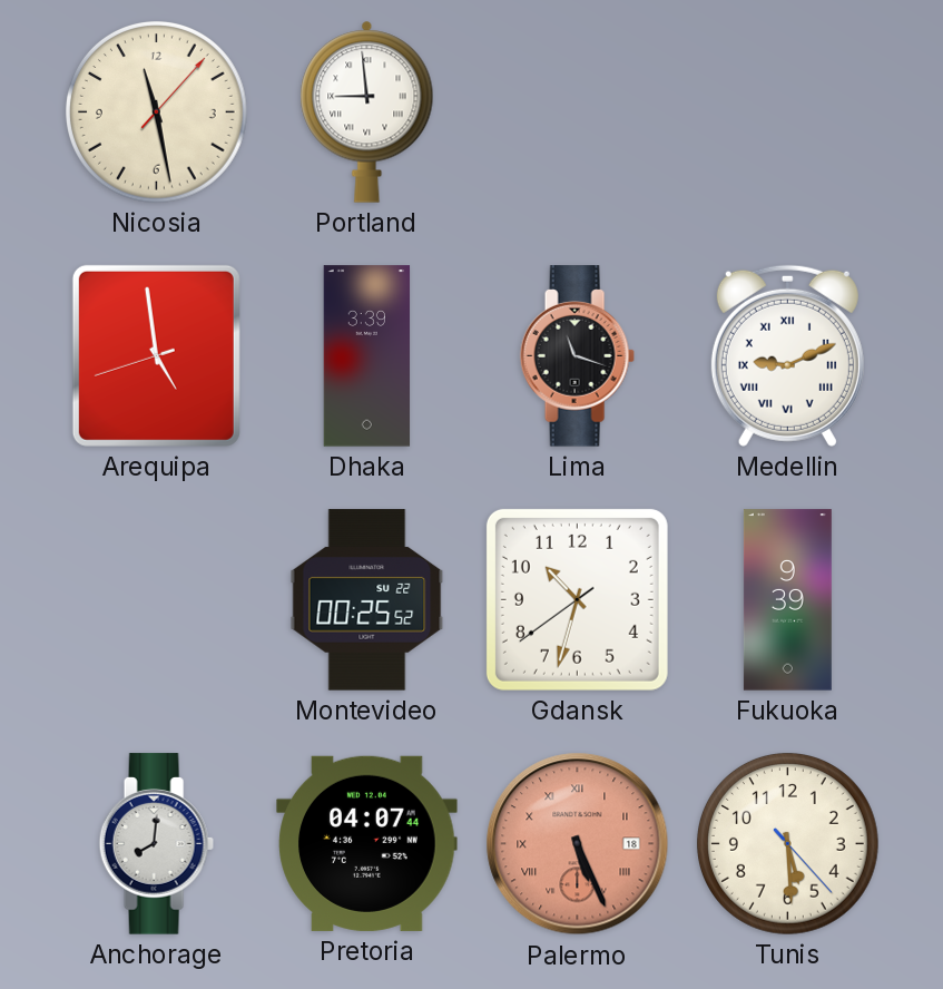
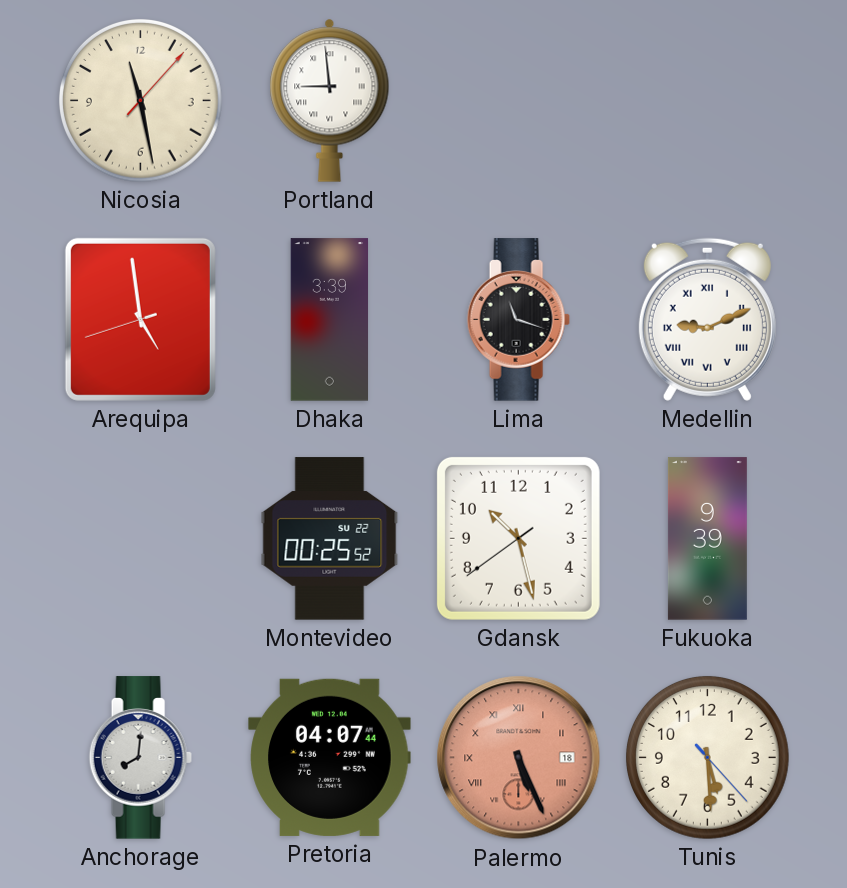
Gdansk: 10:32 -> 10:27 (518, 538)
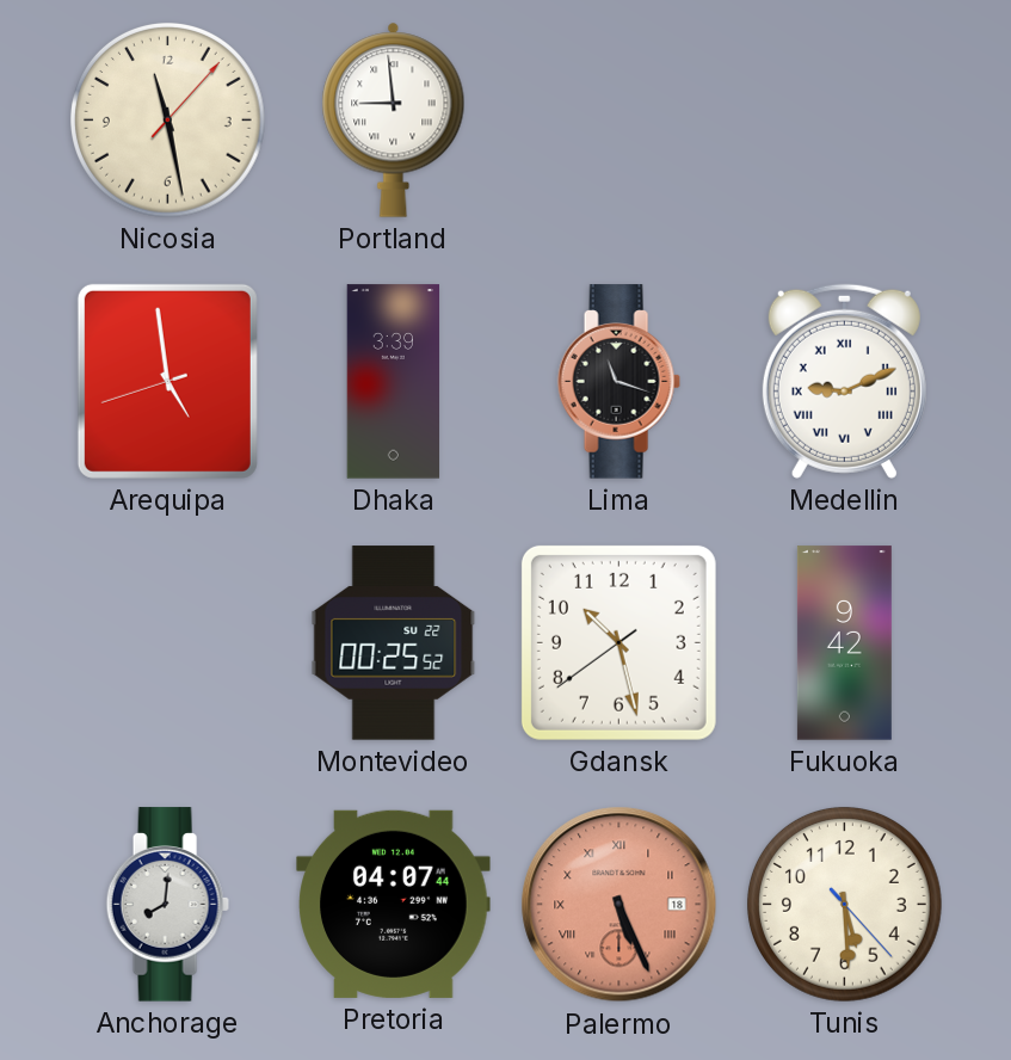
Fukuoka: 9:39 -> 9:42 (844, 643)
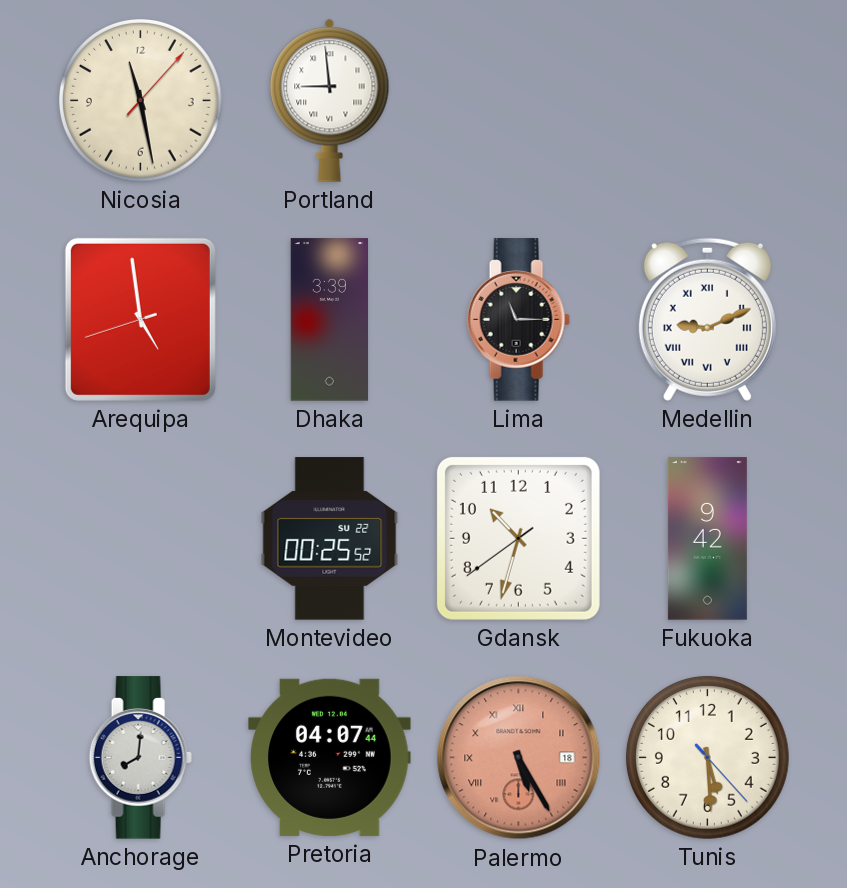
Lima: 11:18 -> 11:15 (518, 320)
Gdansk: 10:27 -> 10:32 (518, 538)
Palermo: 5:26 -> 5:25 (519, 758)
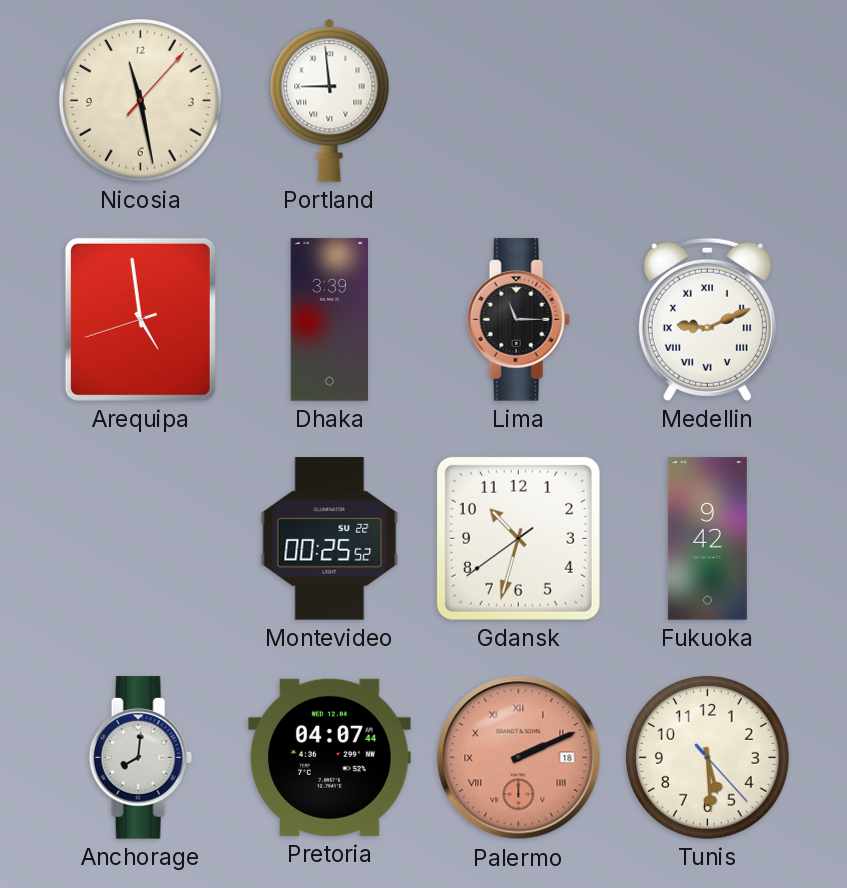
Palermo: 5:25 -> 2:11 (519, 758)
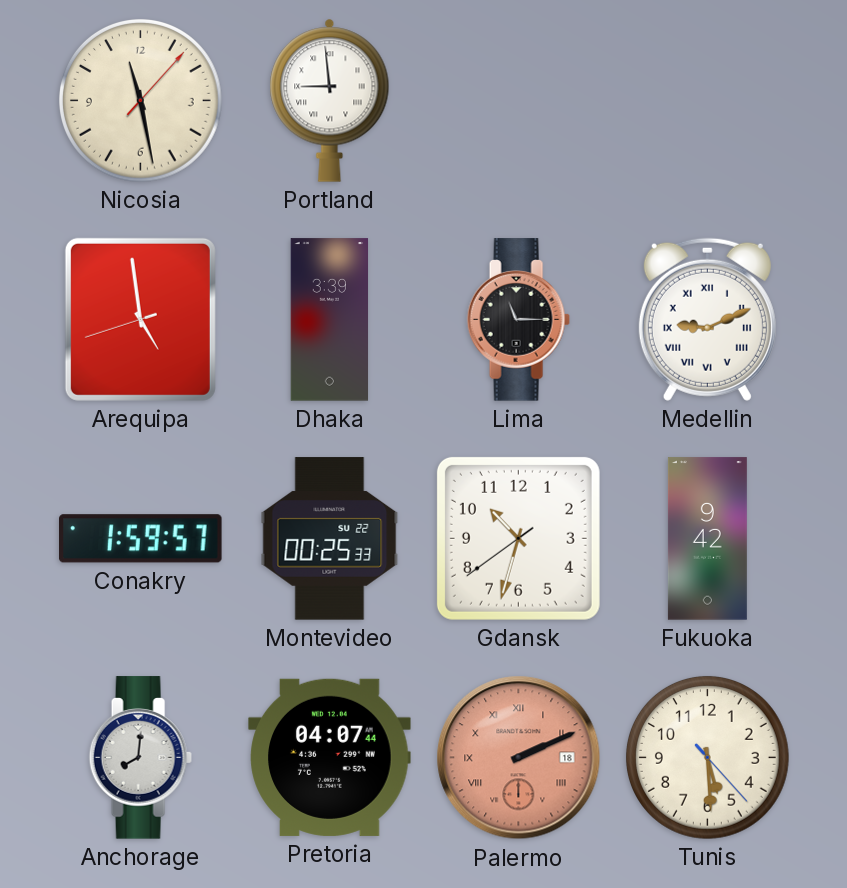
Conakry: none -> 1:59 (141, 539)
Montevideo: 00:25:52 -> 00:25:33 (330, 539)
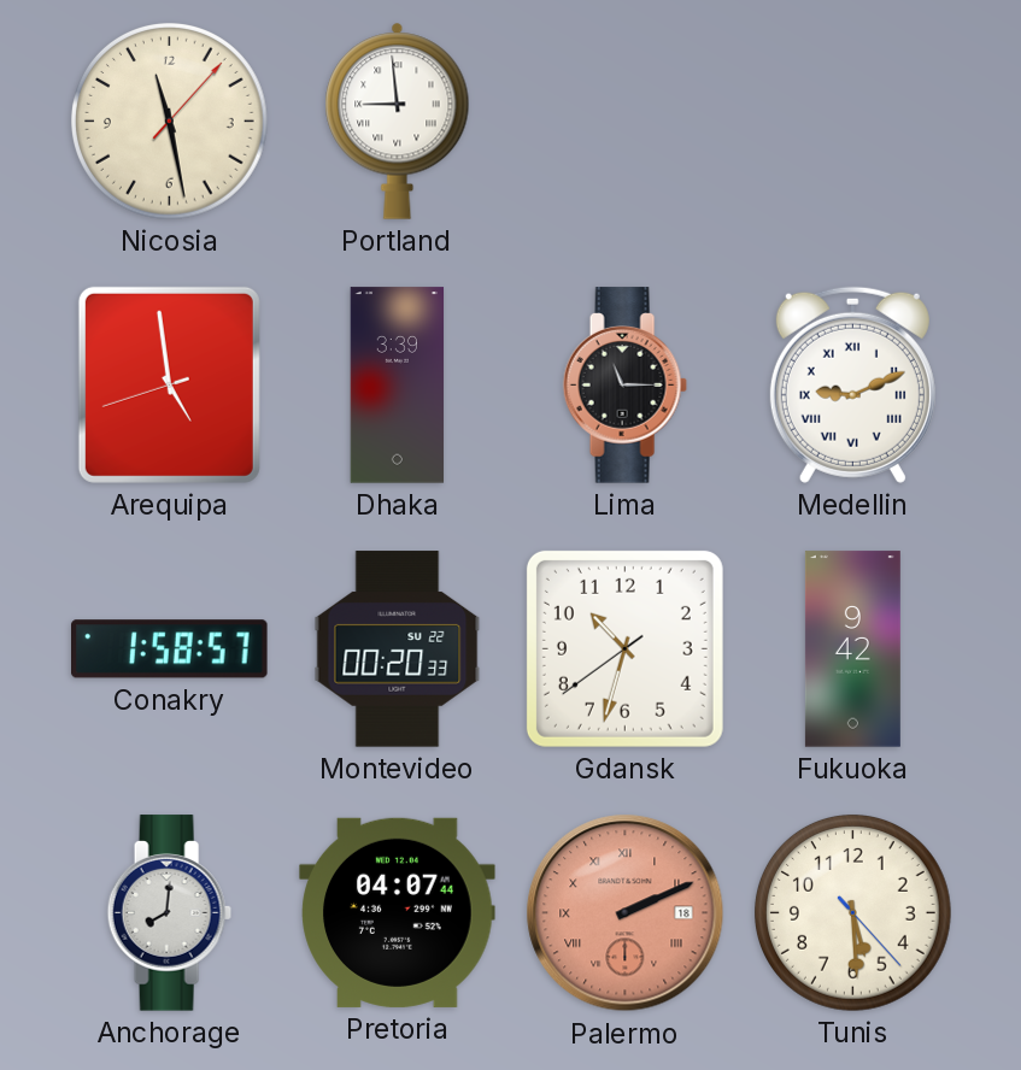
Conakry: 1:59 -> 1:58 (170, 649)
Montevideo: 00:25 -> 00:20 (398, 649)
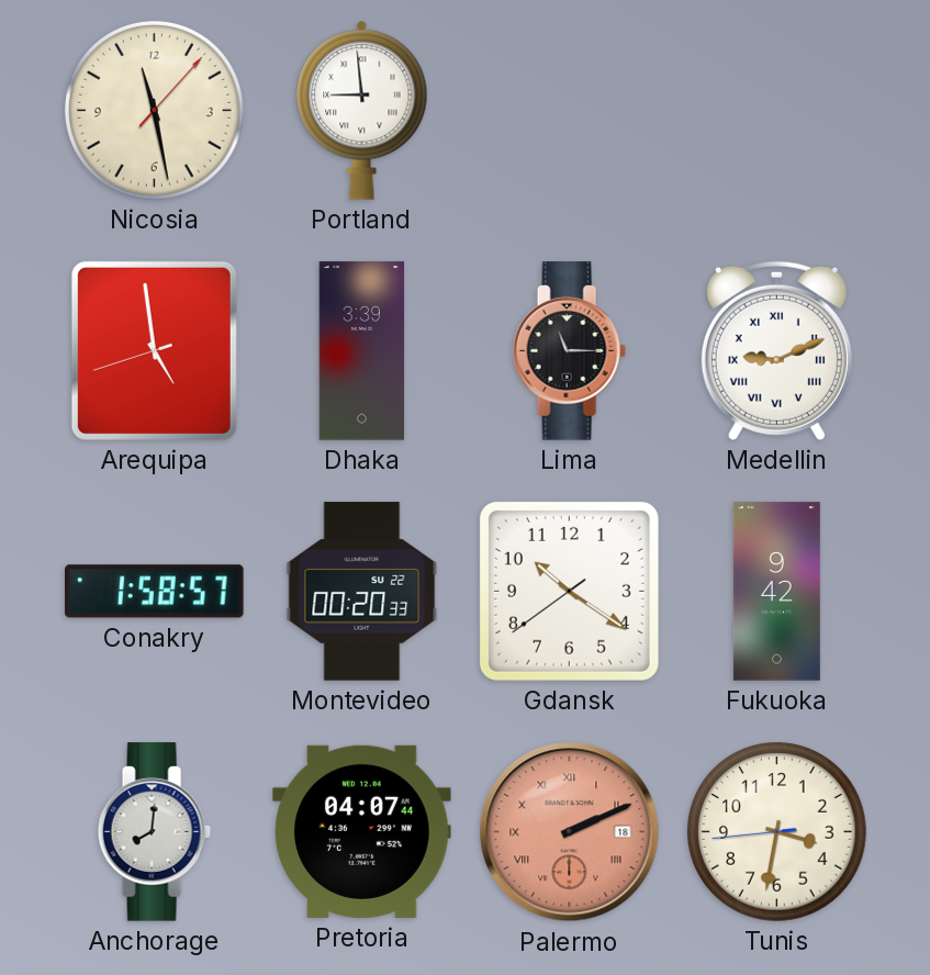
Gdansk: 10:32 -> 10:20 (569, 591)
Tunis: 5:29 -> 3:31 (777, 832)
